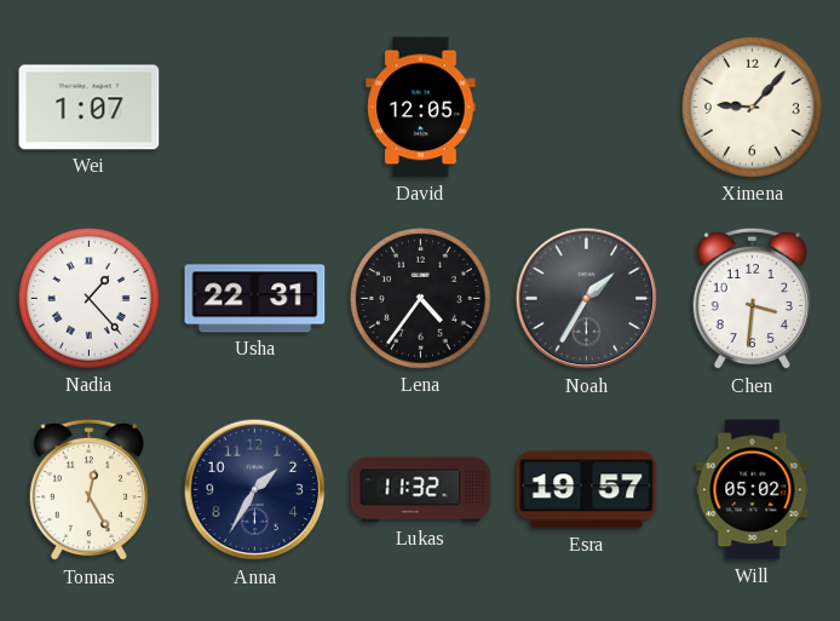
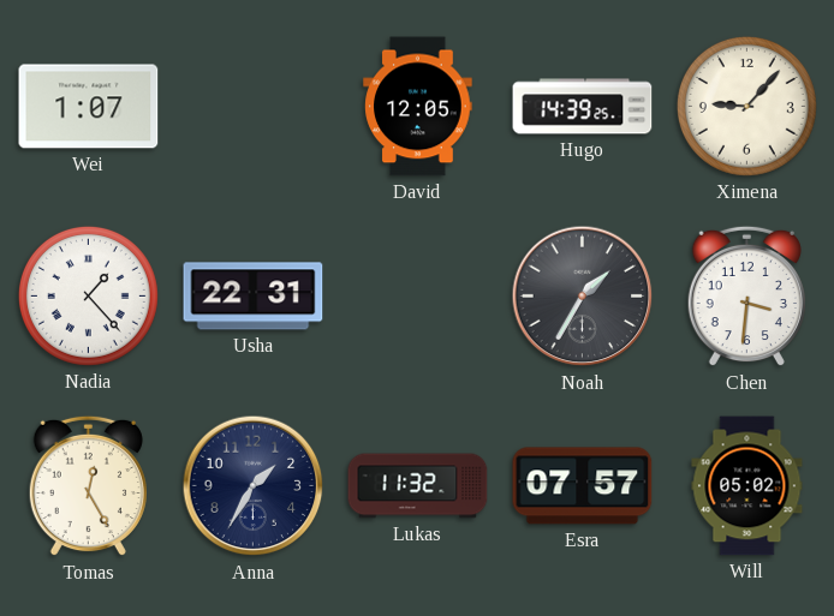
Hugo: none -> 14:39 (583, 107)
Lena: 4:36 -> none (420, 298)
Esra: 19:57 -> 07:57 (583, 486)
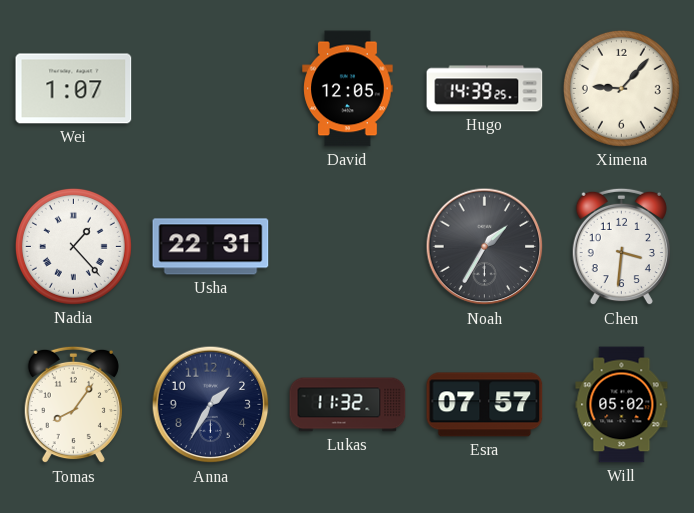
Tomas: 12:25 -> 8:06 (73, 405)
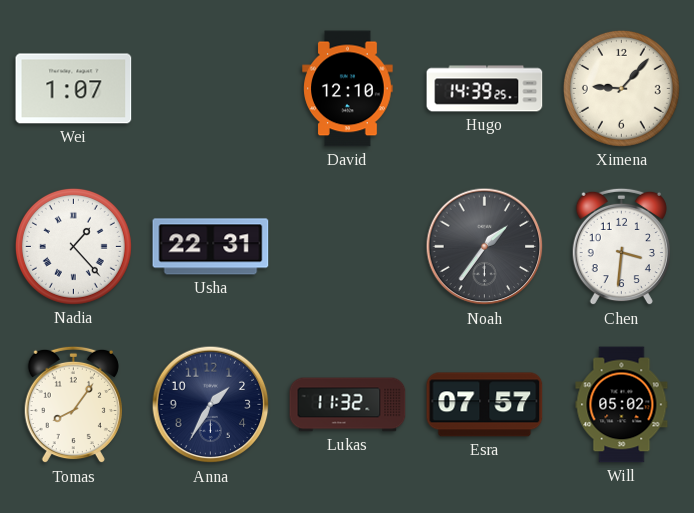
David: 12:05 -> 12:10 (348, 89)
Noah: 1:35 -> 1:36 (485, 247)
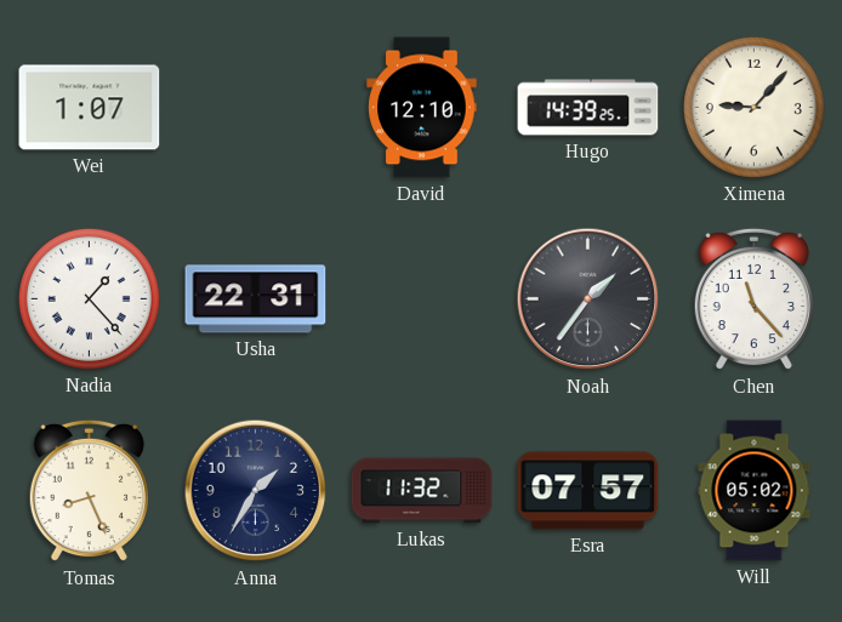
Chen: 3:31 -> 11:23 (753, 299)
Tomas: 8:06 -> 8:26 (89, 491)
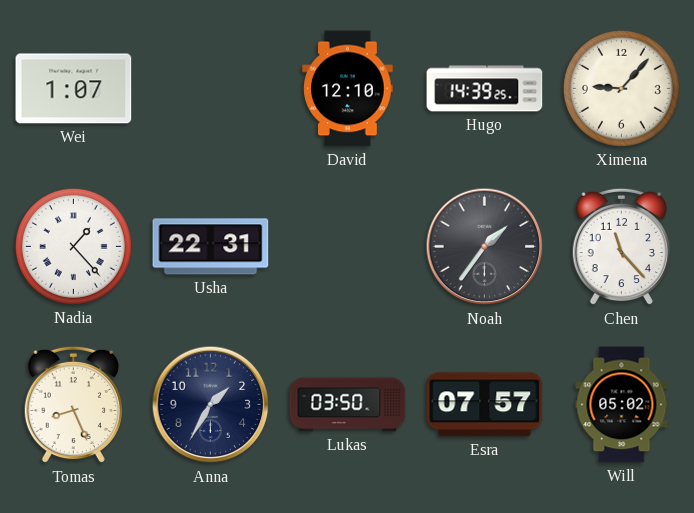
Lukas: 11:32 -> 03:50 (348, 405)
